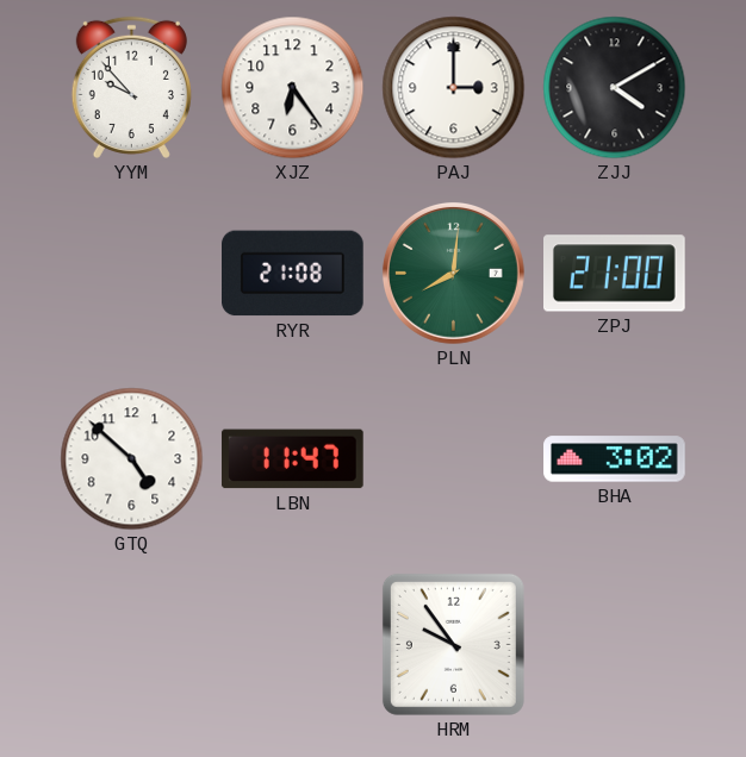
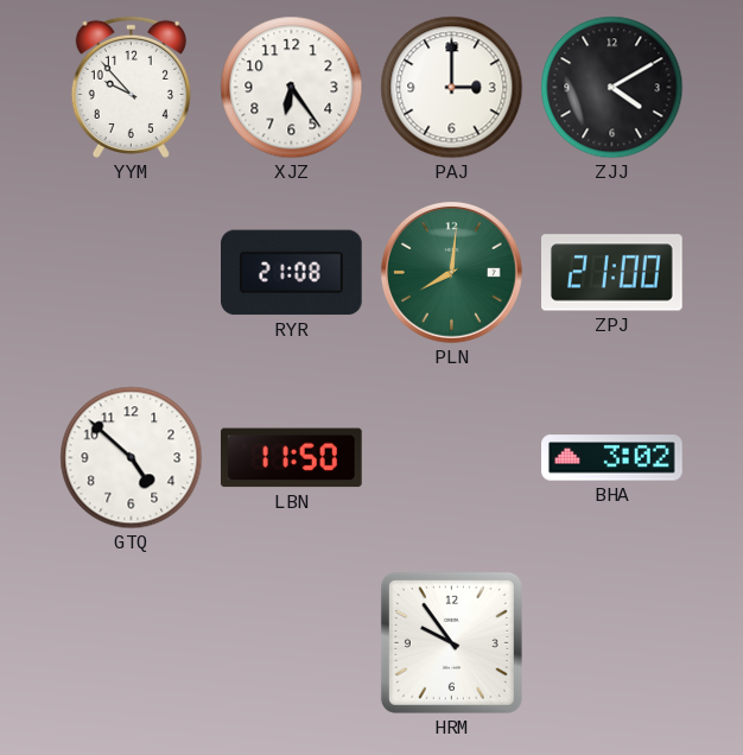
LBN: 11:47 -> 11:50 (292, 458)
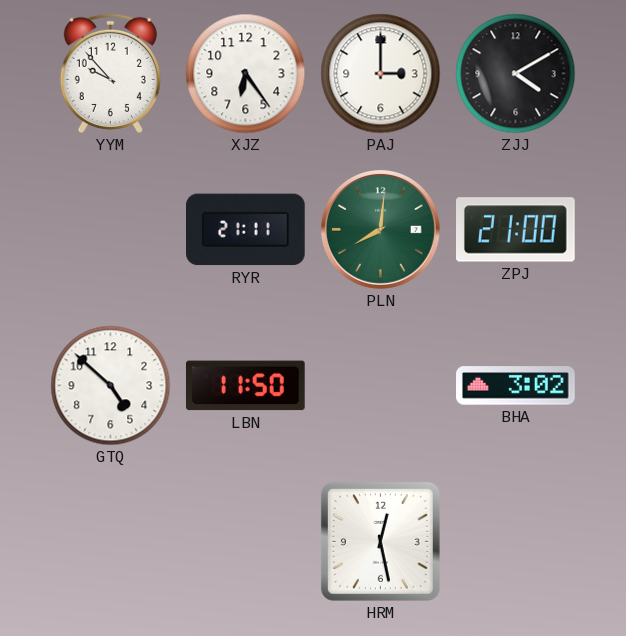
RYR: 21:08 -> 21:11 (246, 230)
HRM: 9:54 -> 12:28 (380, 541)
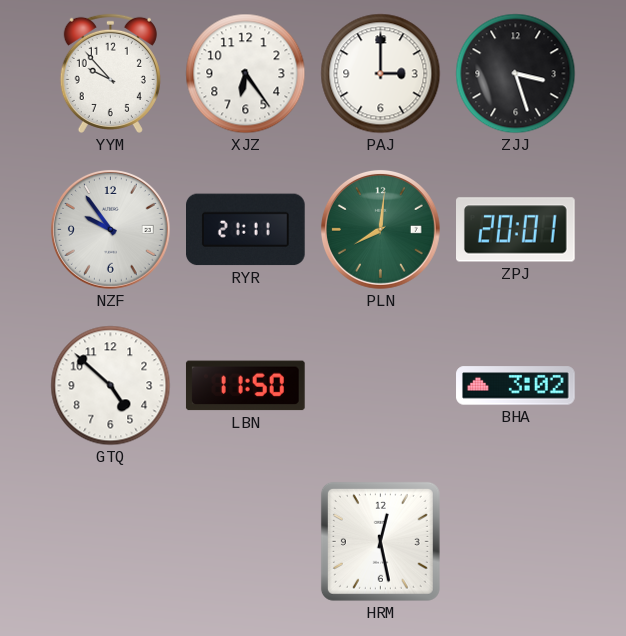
ZJJ: 4:10 -> 3:27 (516, 74)
NZF: none -> 9:54 (110, 229)
ZPJ: 21:00 -> 20:01 (516, 230)
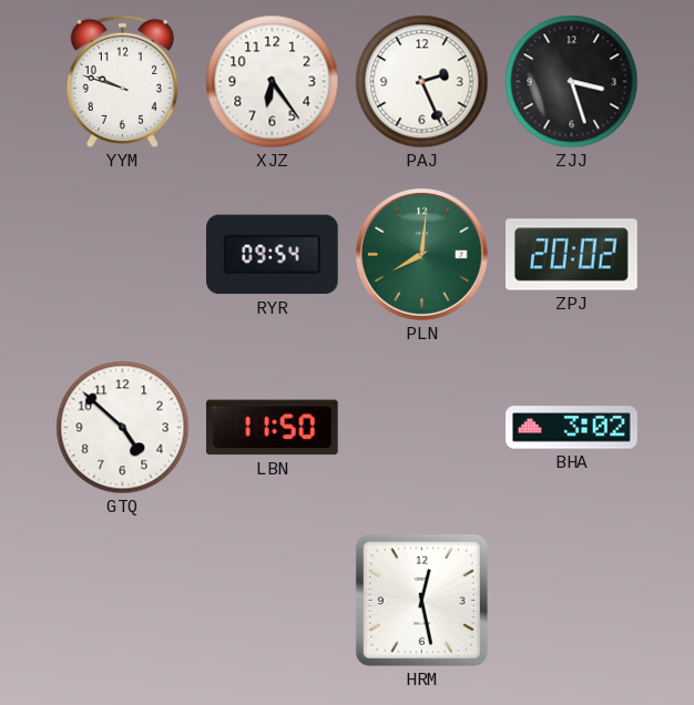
YYM: 9:53 -> 9:48 (122, 81)
PAJ: 3:00 -> 2:26 (422, 82)
NZF: 9:54 -> none (110, 229)
RYR: 21:11 -> 09:54 (273, 255)
ZPJ: 20:01 -> 20:02 (572, 255)
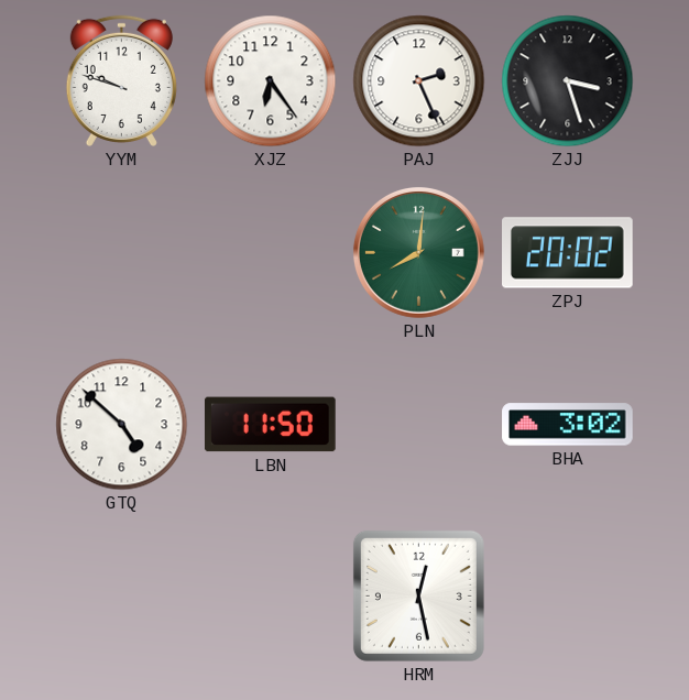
RYR: 09:54 -> none (273, 255)
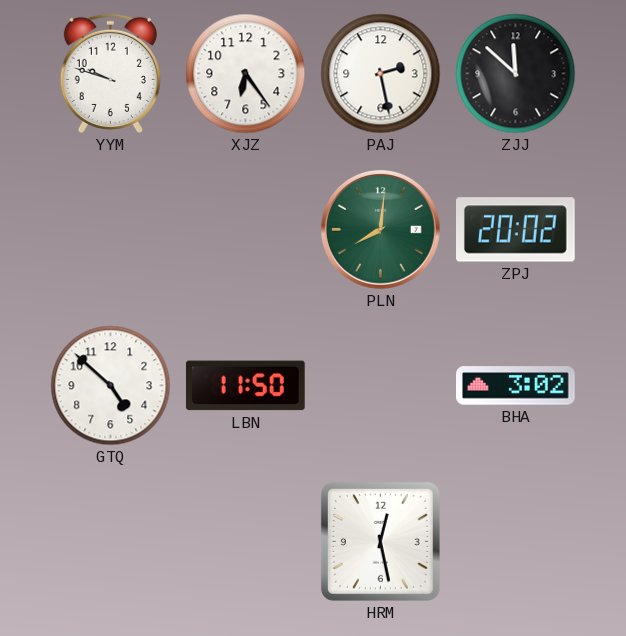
PAJ: 2:26 -> 2:28 (381, 74)
ZJJ: 3:27 -> 11:52 (516, 74)
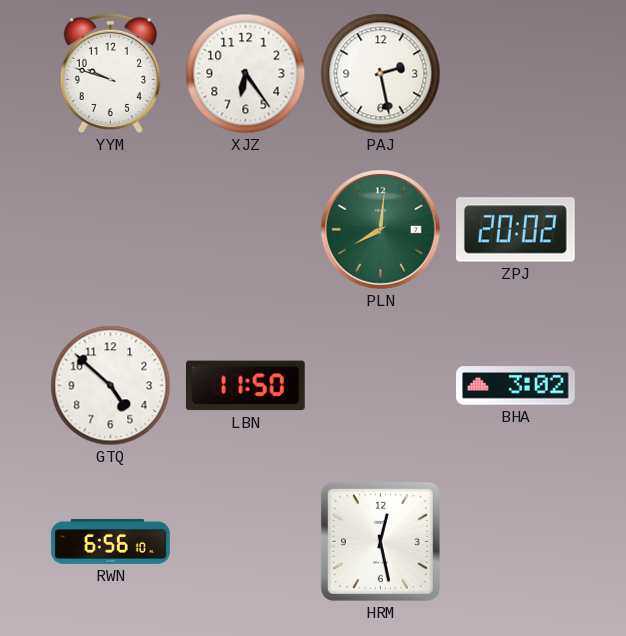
ZJJ: 11:52 -> none (516, 74)
RWN: none -> 6:56 (111, 541)
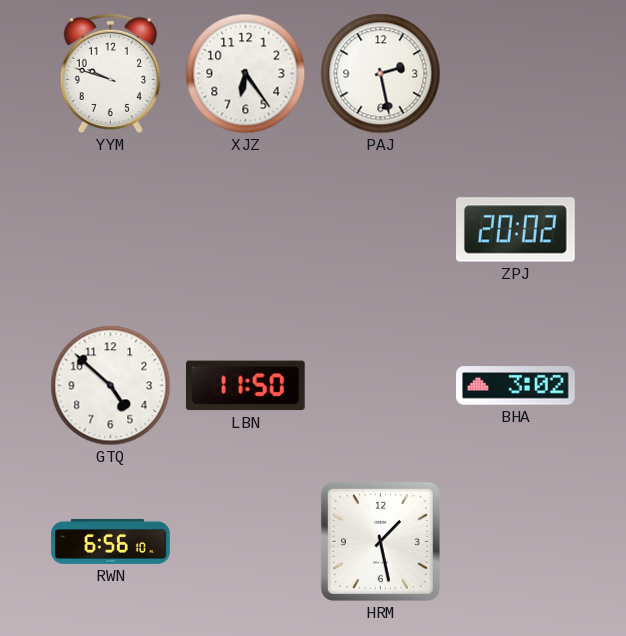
PLN: 8:01 -> none (380, 229)
HRM: 12:28 -> 1:28 (380, 541)
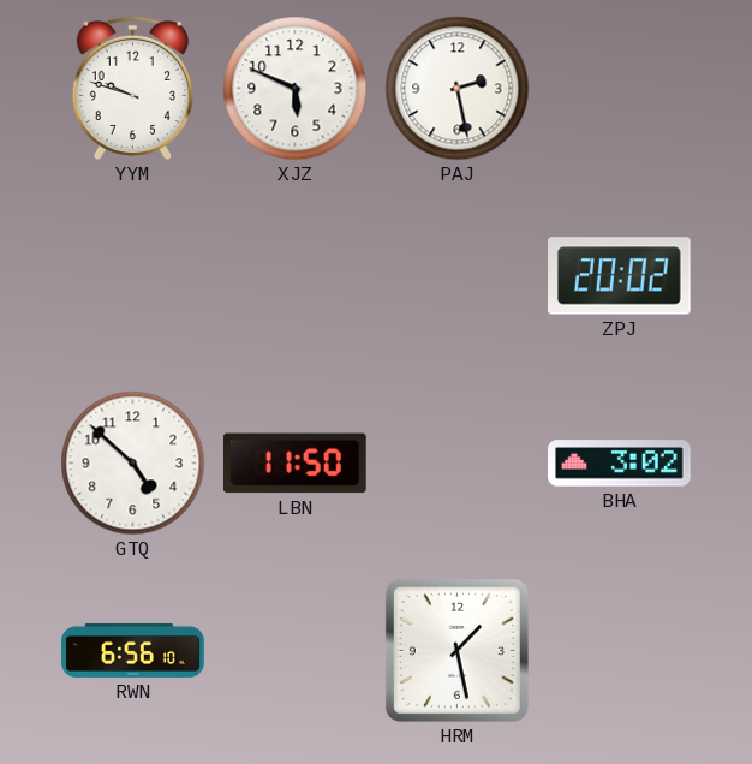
XJZ: 6:24 -> 5:49 (296, 89)
